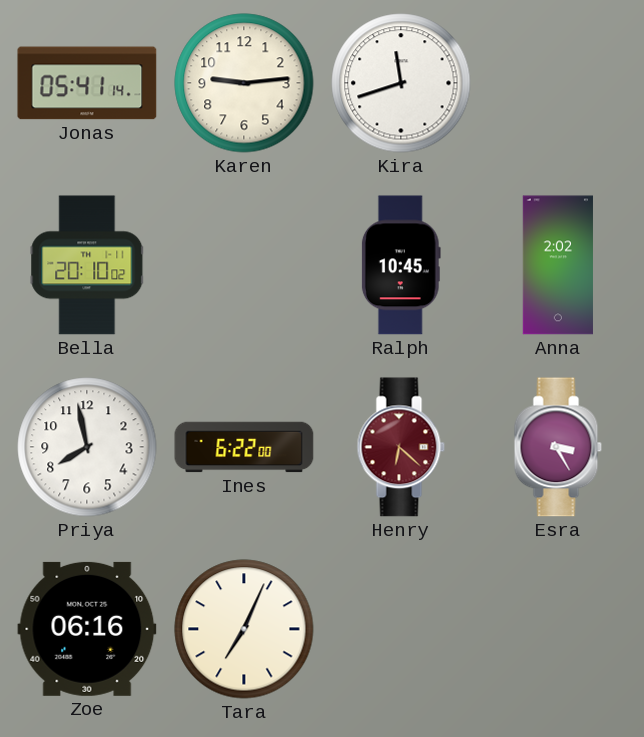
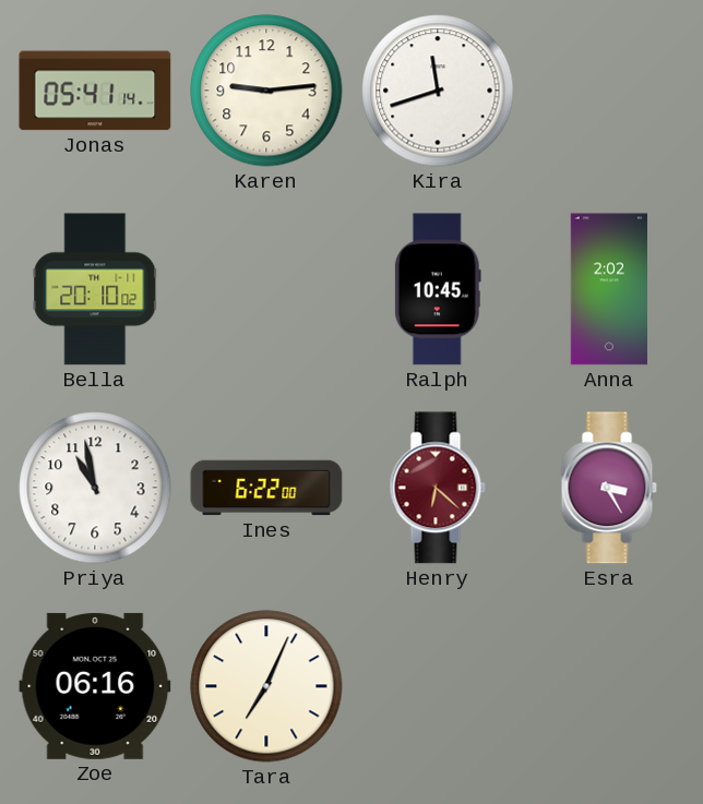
Priya: 7:58 -> 10:58 (95, 488)
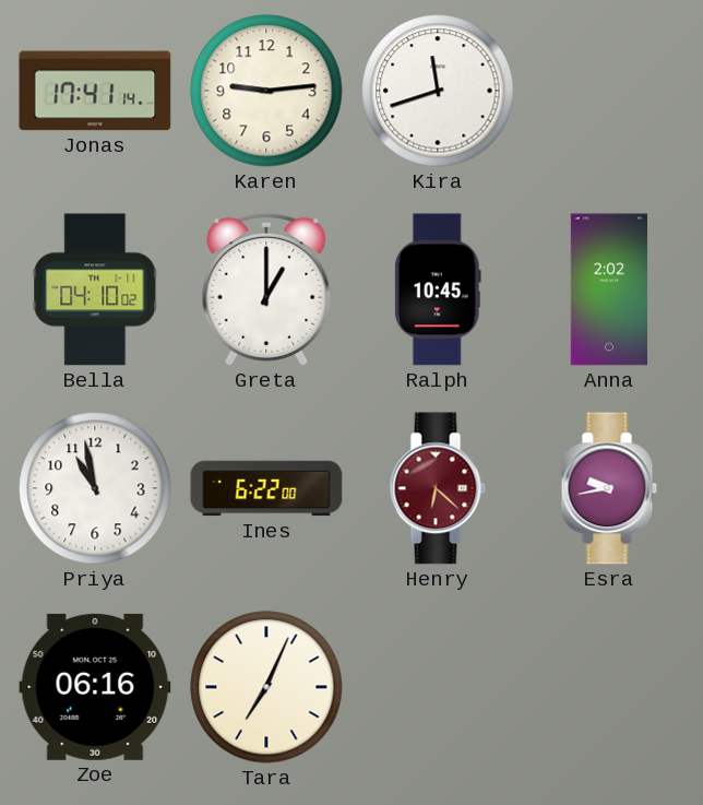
Jonas: 05:41 -> 17:41 (95, 91)
Bella: 20:10 -> 04:10 (95, 289)
Greta: none -> 1:00 (266, 289)
Esra: 3:25 -> 9:43 (609, 488)
